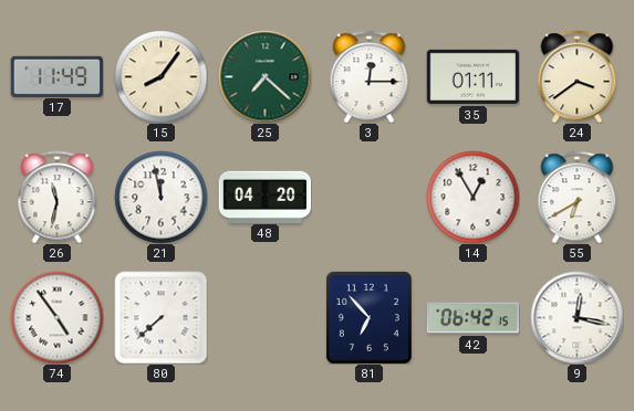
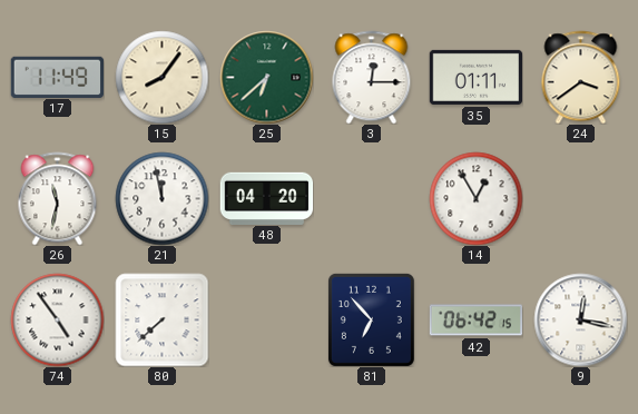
25: 7:22 -> 6:38 (266, 77)
55: 6:40 -> none (578, 197)
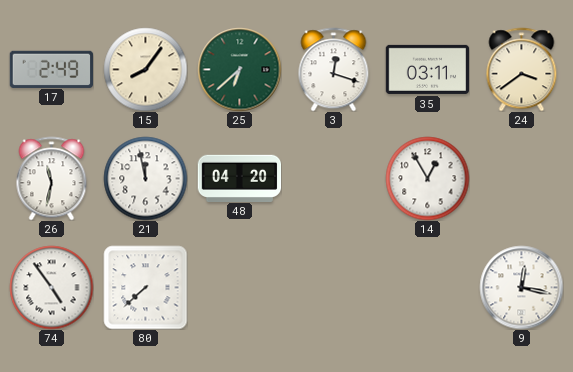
17: 11:49 -> 2:49 (51, 69)
3: 12:15 -> 12:18 (334, 69)
35: 01:11 -> 03:11 (427, 69)
81: 6:53 -> none (371, 319)
42: 06:42 -> none (475, 321)
